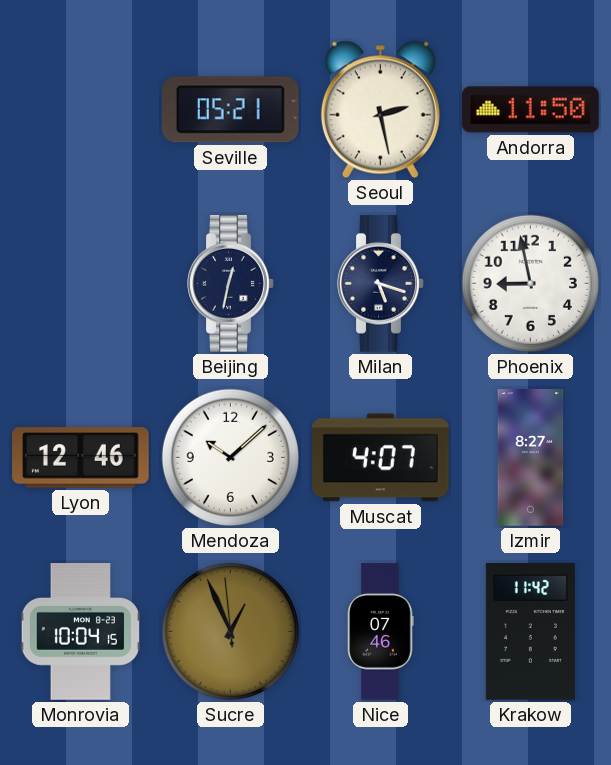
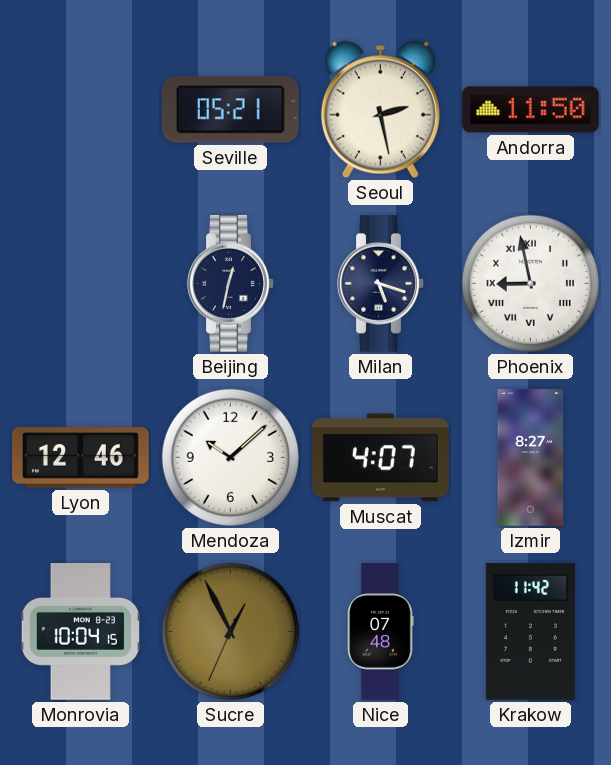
Phoenix numerals: Arabic -> Roman (530, 283)
Sucre: 12:55:59 -> 12:55:34 (230, 631)
Nice: 07:46 -> 07:48 (381, 632)
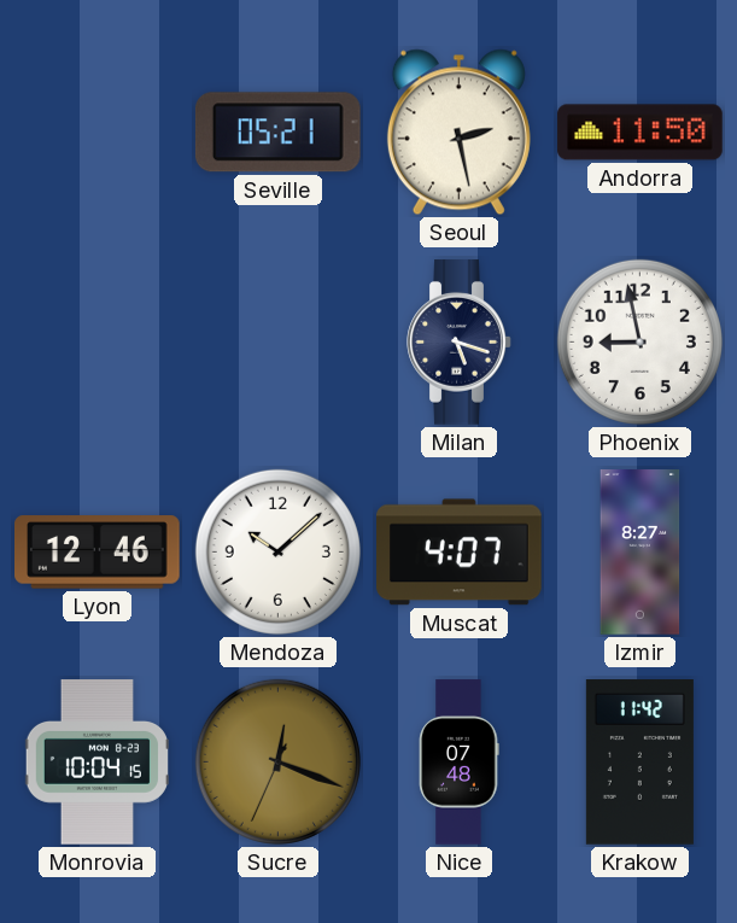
Beijing: 12:32 -> none (231, 284)
Phoenix numerals: Roman -> Arabic (639, 341)
Sucre: 12:55 -> 12:18 (277, 761)
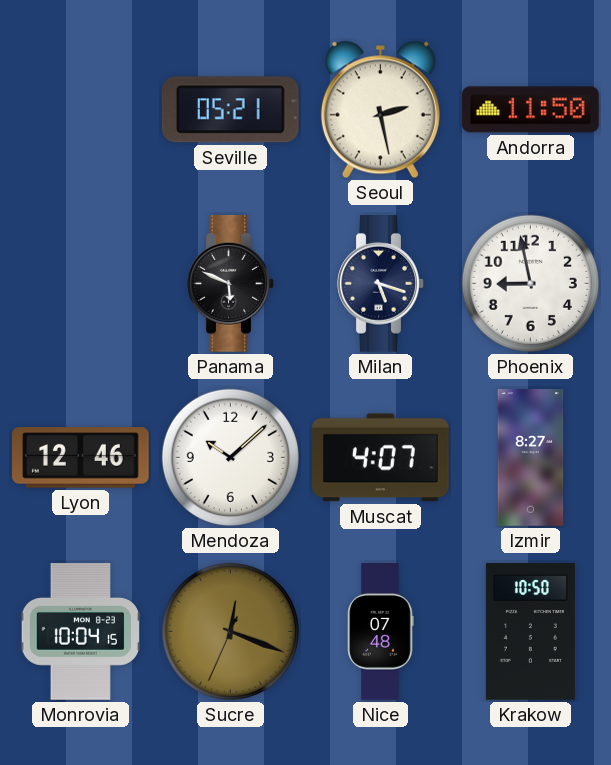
Panama: none -> 5:49 (231, 284)
Krakow: 11:42 -> 10:50 (530, 632)
